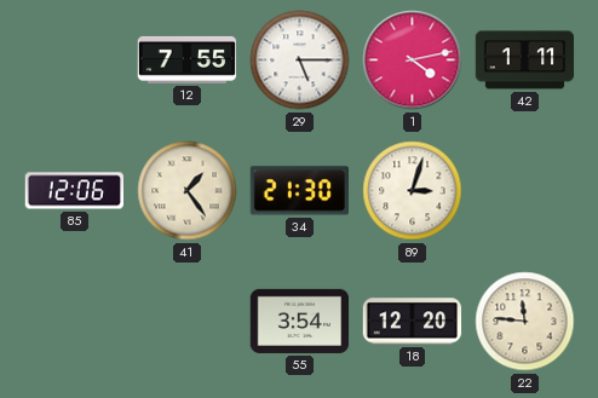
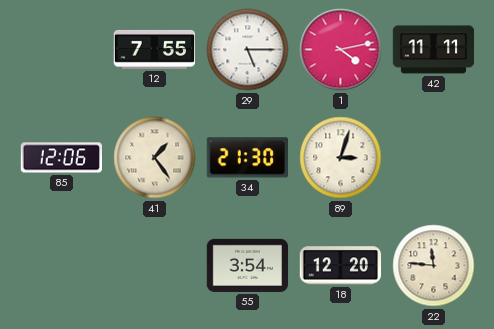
42: 1:11 -> 11:11 (434, 50)
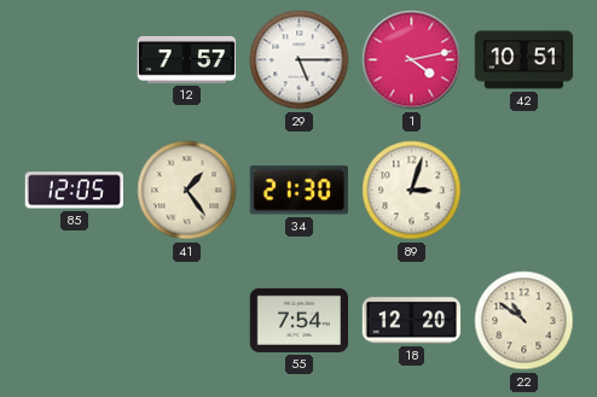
12: 7:55 -> 7:57 (187, 59)
42: 11:11 -> 10:51 (524, 60)
85: 12:06 -> 12:05 (75, 191)
55: 3:54 -> 7:54 (300, 320)
22: 11:46 -> 10:51 (524, 321)
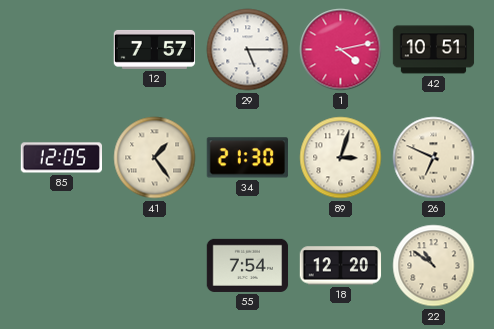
26: none -> 6:49 (434, 158)
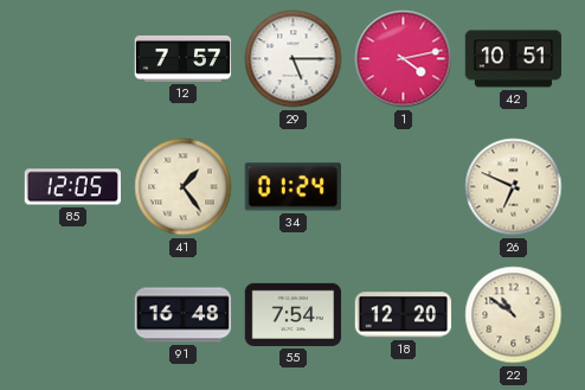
34: 21:30 -> 01:24 (292, 187)
89: 3:03 -> none (341, 158)
91: none -> 16:48 (184, 315)
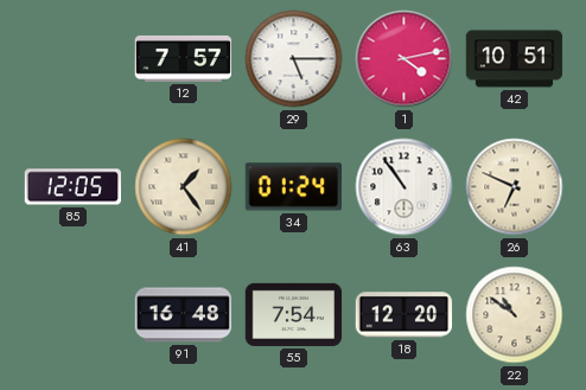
63: none -> 10:54 (405, 187)
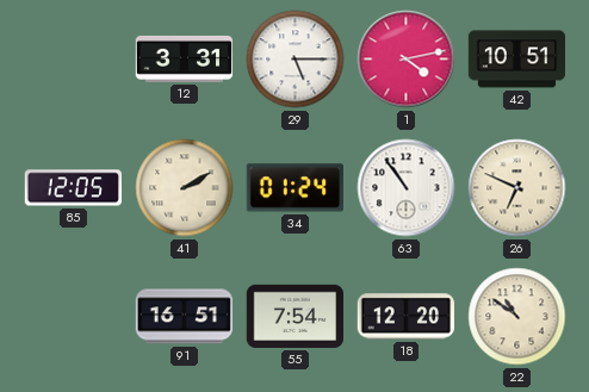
12: 7:57 -> 3:31 (185, 58)
41: 1:24 -> 2:10 (185, 188)
91: 16:48 -> 16:51 (185, 317)
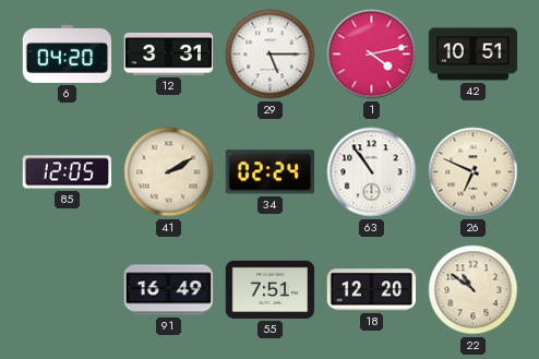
6: none -> 04:20 (68, 53)
34: 01:24 -> 02:24 (269, 172)
91: 16:51 -> 16:49 (169, 290)
55: 7:54 -> 7:51 (271, 289)
